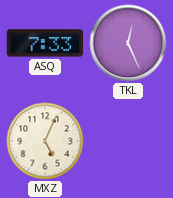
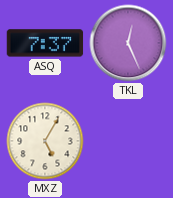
ASQ: 7:33 -> 7:37 (45, 43)
MXZ: 5:04 -> 5:05 (45, 141)
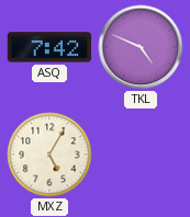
ASQ: 7:37 -> 7:42 (49, 47)
TKL: 12:26 -> 4:49 (141, 47)
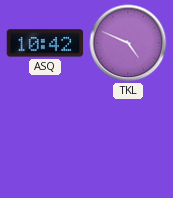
ASQ: 7:42 -> 10:42 (45, 43)
MXZ: 5:05 -> none (49, 155)
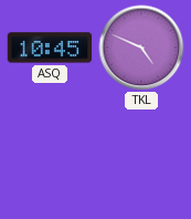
ASQ: 10:42 -> 10:45 (50, 48)
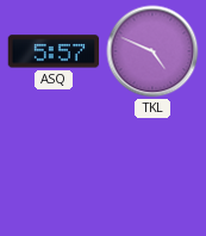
ASQ: 10:45 -> 5:57 (54, 51)
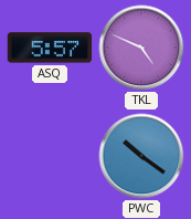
PWC: none -> 10:21 (141, 156)
